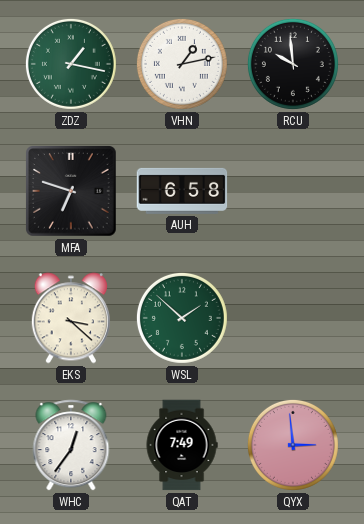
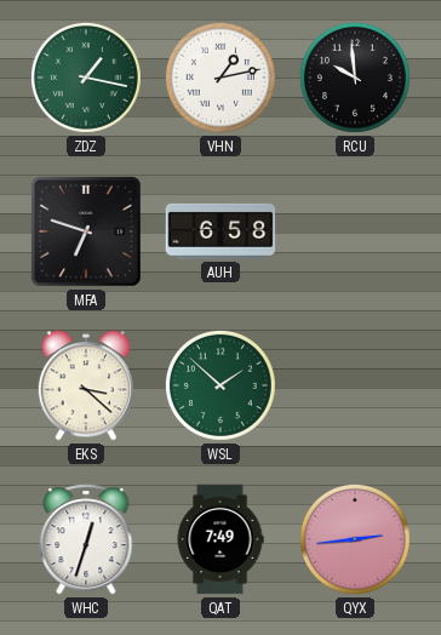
WHC: 12:36 -> 12:33 (86, 539)
QYX: 2:59 -> 2:44 (355, 539)
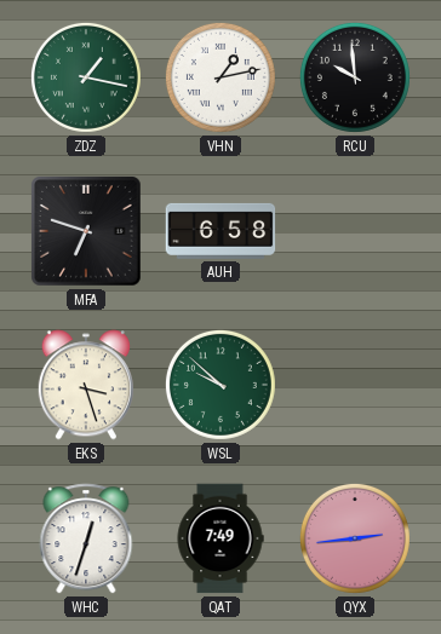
EKS: 3:22 -> 3:27 (86, 385)
WSL: 1:52 -> 9:52 (220, 385)
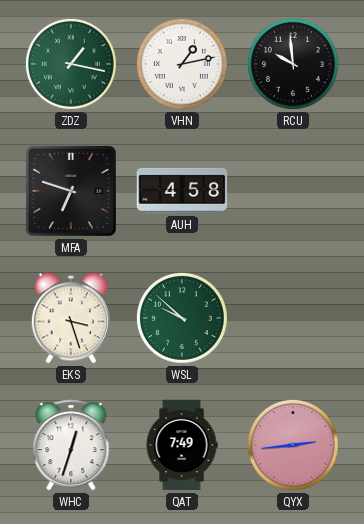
AUH: 6:58 -> 4:58 (182, 191)
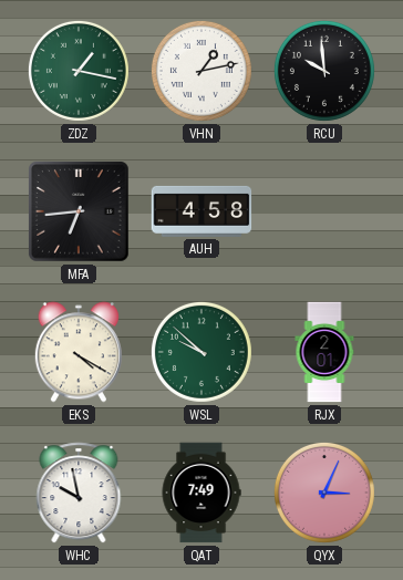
MFA: 6:48 -> 6:44 (79, 211)
EKS: 3:27 -> 4:20 (79, 352)
RJX: none -> 2:01 (324, 352)
WHC: 12:33 -> 9:58 (79, 493)
QYX: 2:44 -> 3:04 (324, 493)
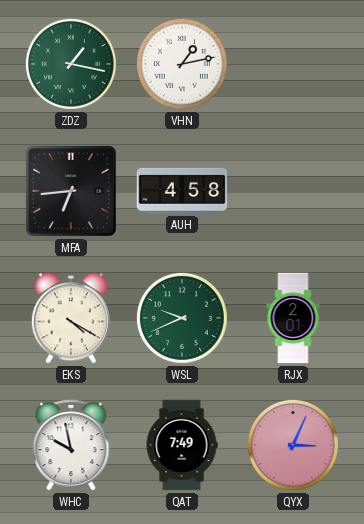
RCU: 9:59 -> none (324, 71)
WSL: 9:52 -> 9:41 (182, 318)
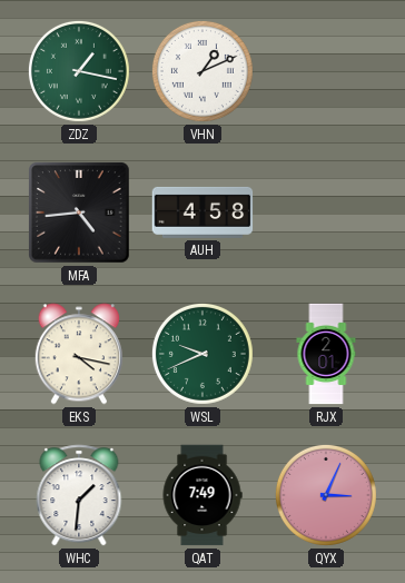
VHN: 1:13 -> 1:11 (202, 71)
MFA: 6:44 -> 4:44 (79, 213)
EKS: 4:20 -> 4:17 (79, 354)
WHC: 9:58 -> 1:31 (79, 495)
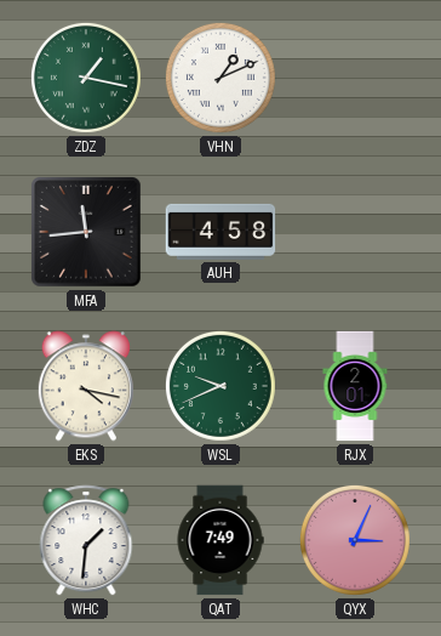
MFA: 4:44 -> 11:44 (86, 232)
